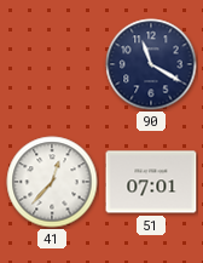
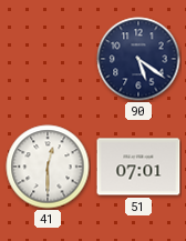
90: 11:20 -> 5:21 (138, 59)
41: 12:37 -> 12:30 (48, 167)
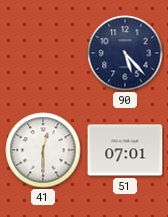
90: 5:21 -> 5:23 (125, 53)
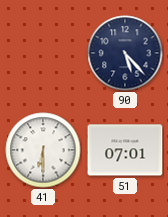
41: 12:30 -> 6:30 (43, 150)
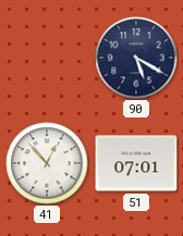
90: 5:23 -> 5:20 (136, 58)
41: 6:30 -> 12:53 (47, 163)
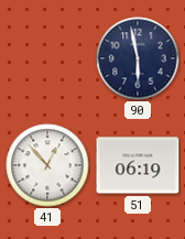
90: 5:20 -> 5:58 (138, 58)
51: 07:01 -> 06:19 (138, 165)
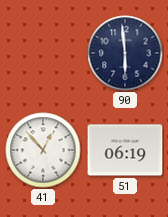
90: 5:58 -> 5:59 (125, 53)
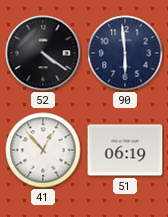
52: none -> 4:21 (43, 53)
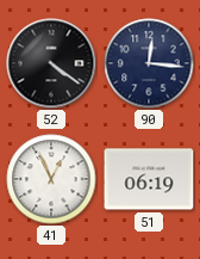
90: 5:59 -> 12:16 (149, 63)
41: 12:53 -> 12:56 (51, 179)
